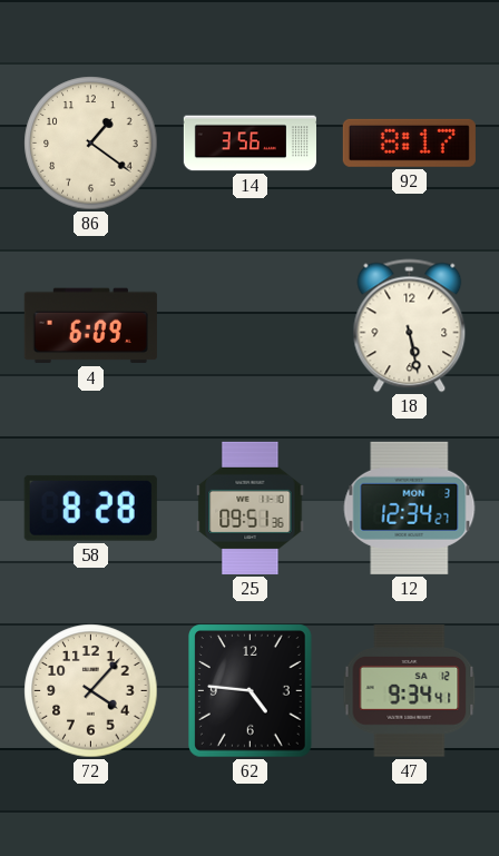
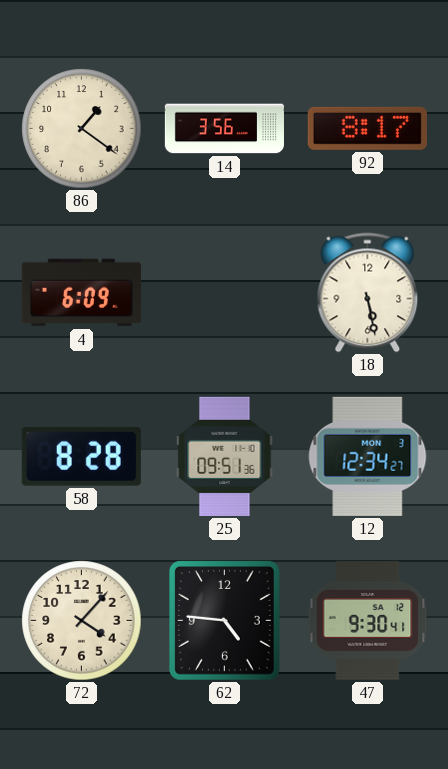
47: 9:34 -> 9:30 (368, 621)
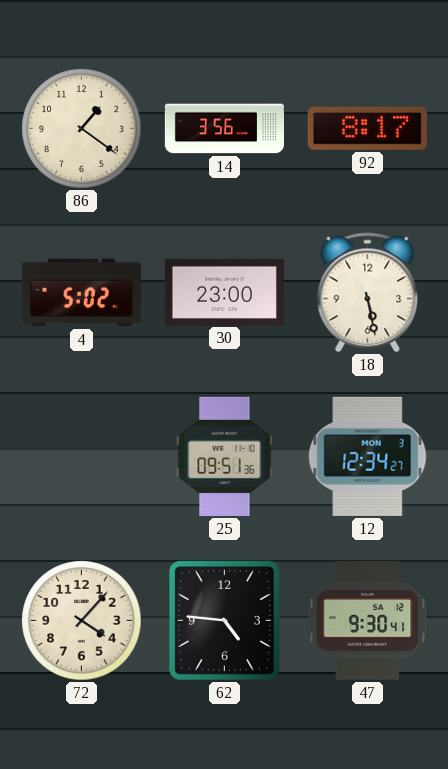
4: 6:09 -> 5:02 (81, 293)
30: none -> 23:00 (224, 292)
58: 8:28 -> none (81, 456)
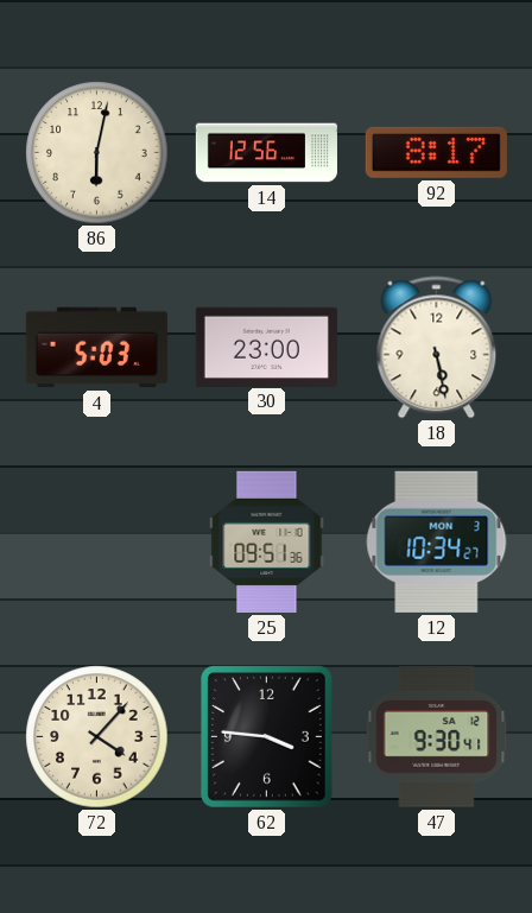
86: 1:21 -> 6:02 (97, 153)
14: 3:56 -> 12:56 (266, 153)
4: 5:02 -> 5:03 (96, 348)
12: 12:34 -> 10:34 (437, 541)
62: 4:46 -> 3:46 (267, 737)
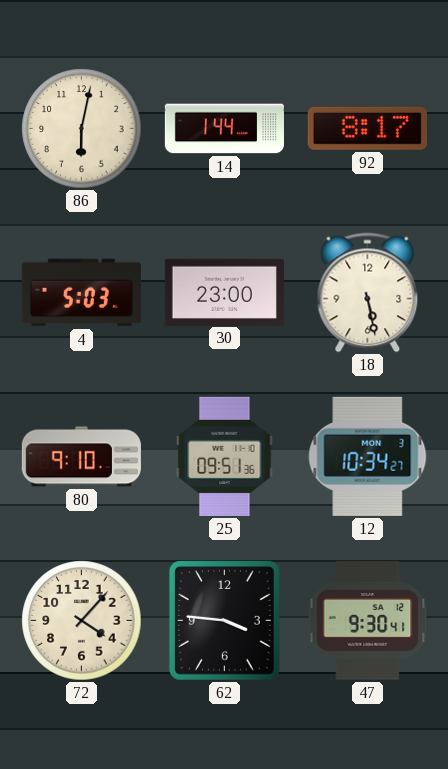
14: 12:56 -> 1:44 (224, 129)
80: none -> 9:10 (81, 457)
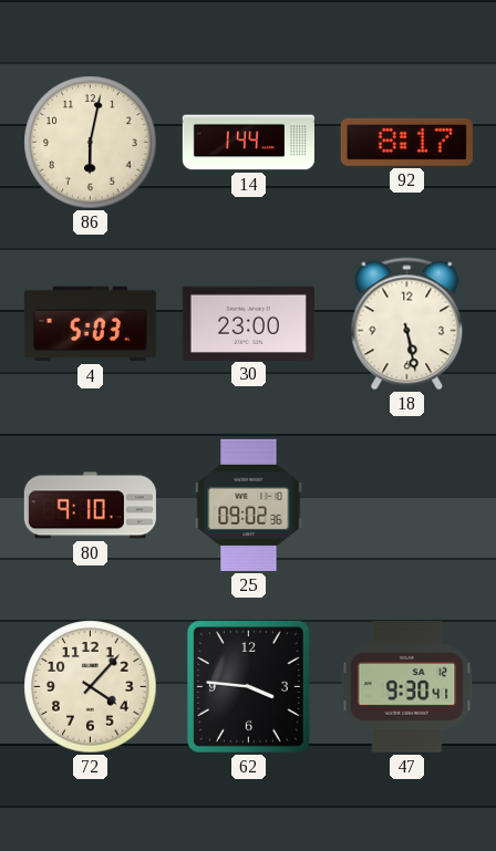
25: 09:51 -> 09:02 (249, 505)
12: 10:34 -> none (368, 456)
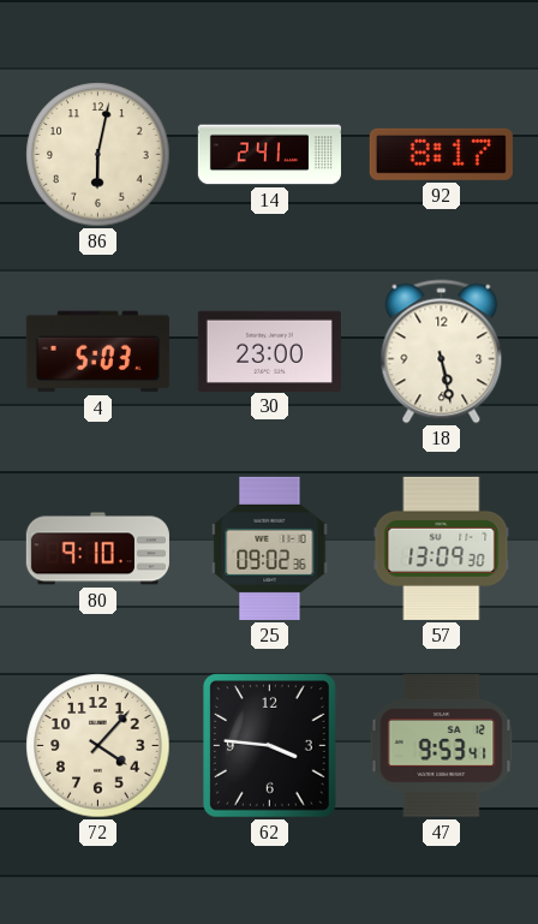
14: 1:44 -> 2:41 (269, 155)
57: none -> 13:09 (442, 548)
47: 9:30 -> 9:53 (442, 746)
